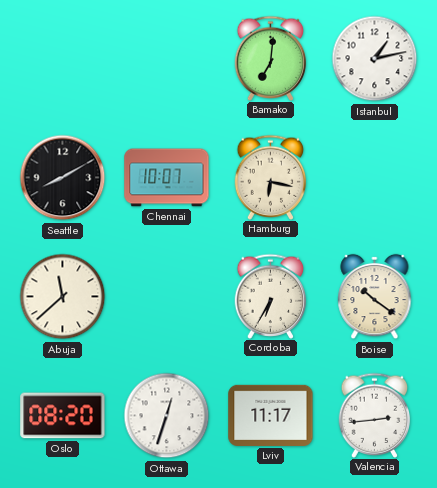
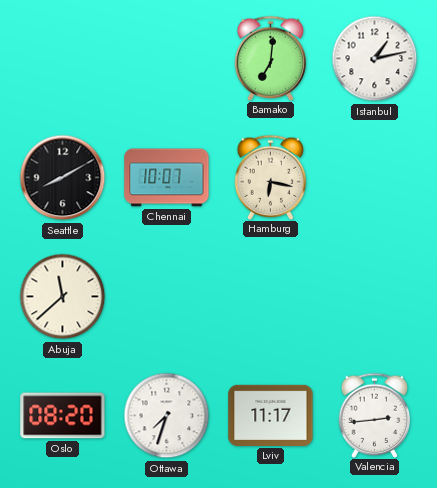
Cordoba: 6:35 -> none (271, 296)
Boise: 10:21 -> none (375, 297)
Ottawa: 12:33 -> 7:33 (167, 416)
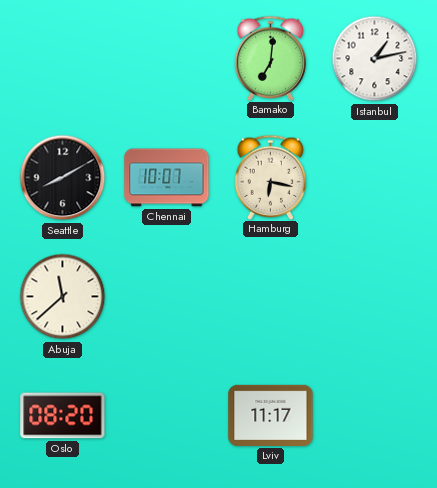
Ottawa: 7:33 -> none (167, 416)
Valencia: 2:44 -> none (375, 415)
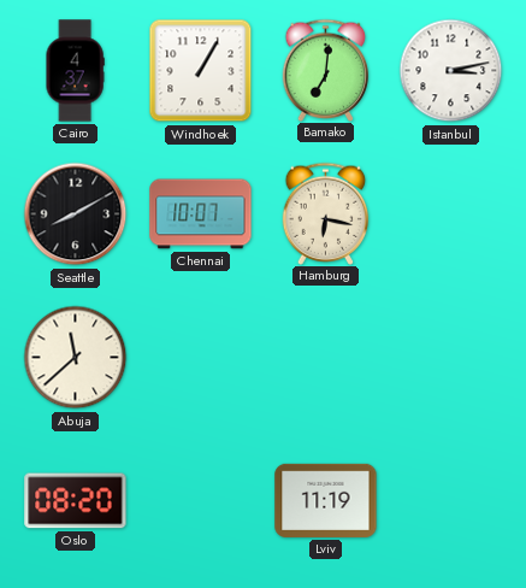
Cairo: none -> 4:37 (75, 71)
Windhoek: none -> 1:05 (201, 71)
Istanbul: 1:13 -> 3:13 (451, 71)
Lviv: 11:17 -> 11:19 (326, 500)
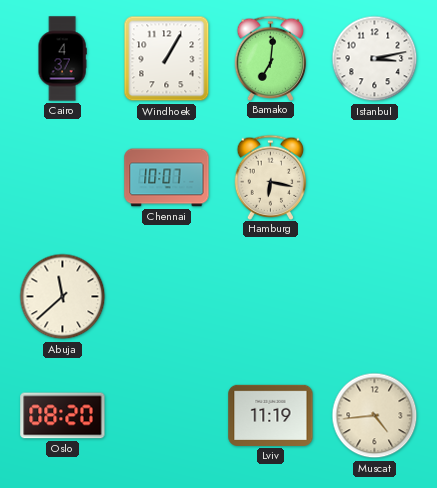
Seattle: 8:10 -> none (76, 214)
Muscat: none -> 4:44 (375, 416)
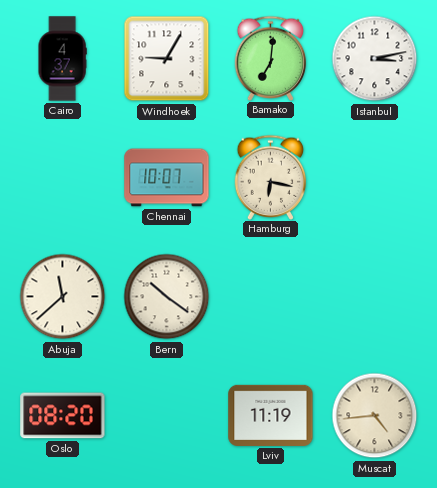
Windhoek: 1:05 -> 9:05 (167, 59)
Bern: none -> 10:21 (167, 297)
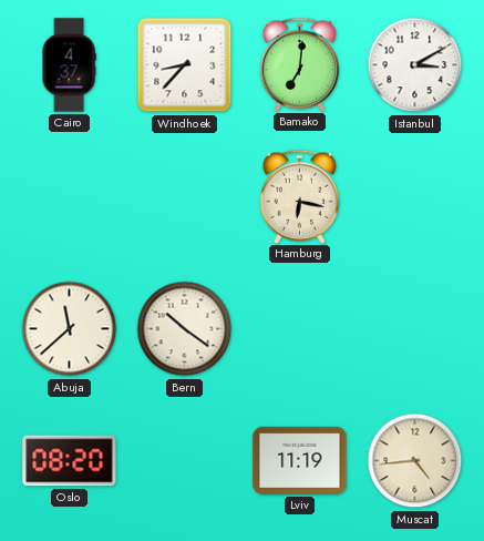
Windhoek: 9:05 -> 8:37 (185, 65)
Istanbul: 3:13 -> 3:10 (415, 65)
Chennai: 10:07 -> none (167, 178)
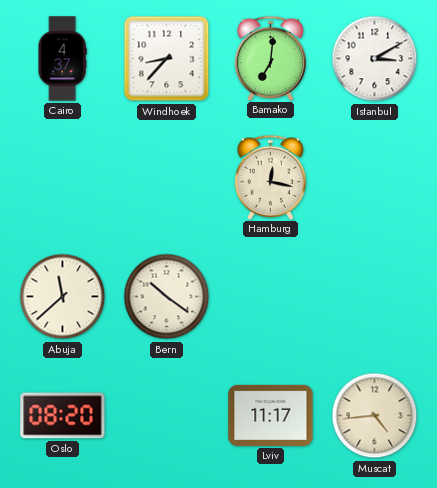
Hamburg: 6:17 -> 12:17 (271, 177)
Lviv: 11:19 -> 11:17 (271, 415)
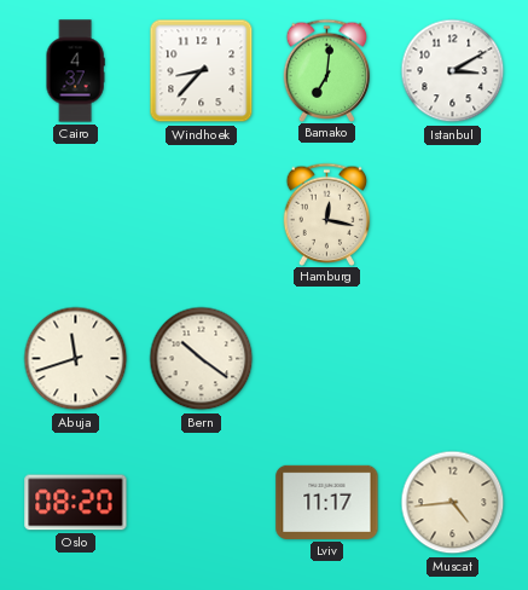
Abuja: 11:38 -> 11:42 (76, 359)
